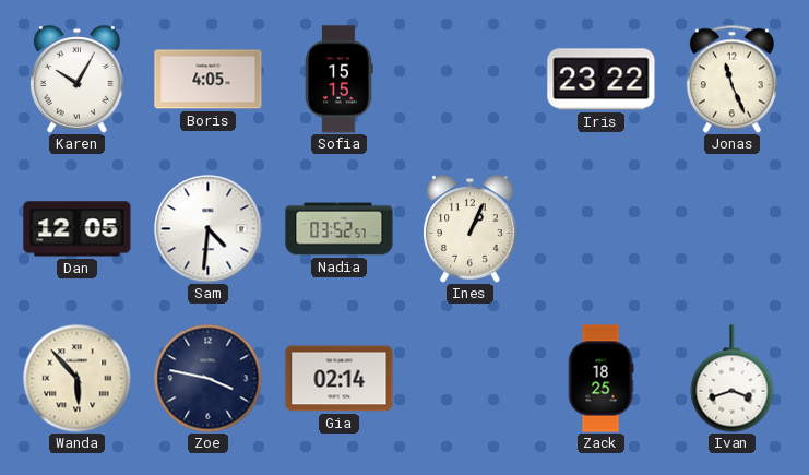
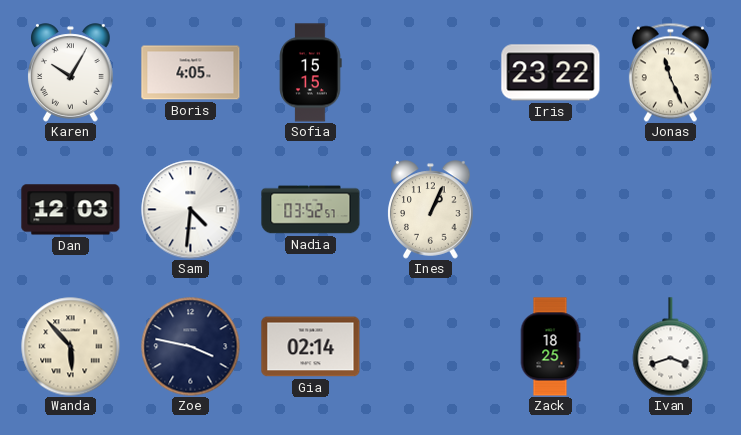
Dan: 12:05 -> 12:03 (71, 210)
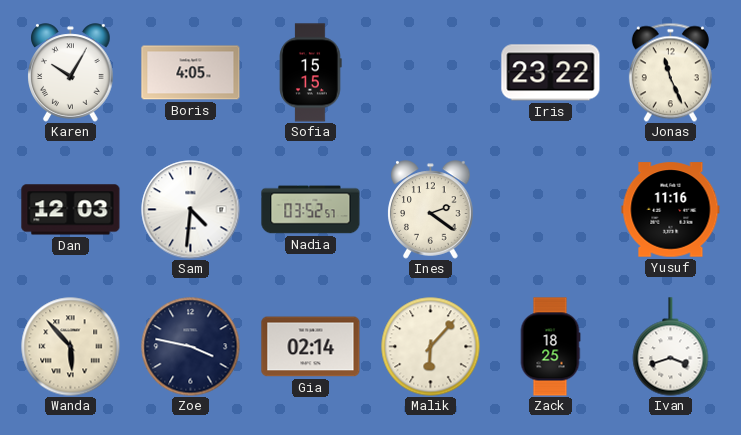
Ines: 1:04 -> 2:21 (431, 210)
Yusuf: none -> 11:16 (671, 210)
Malik: none -> 6:07 (431, 347)
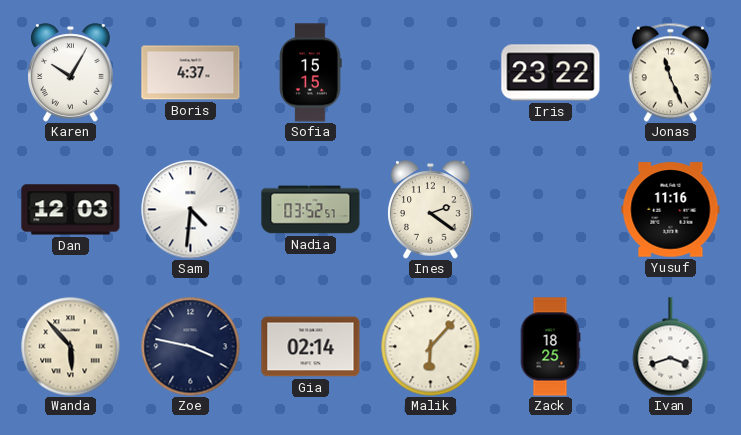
Boris: 4:05 -> 4:37 (191, 73)
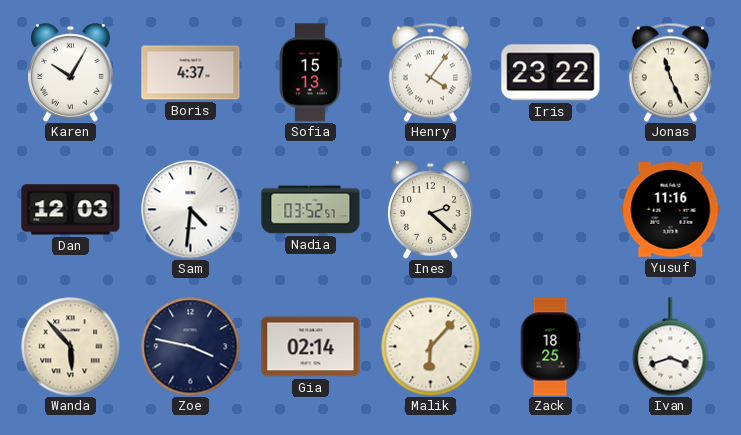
Sofia: 15:15 -> 15:13 (311, 73)
Henry: none -> 4:06 (430, 72)
Ines: 2:21 -> 2:22 (431, 210)
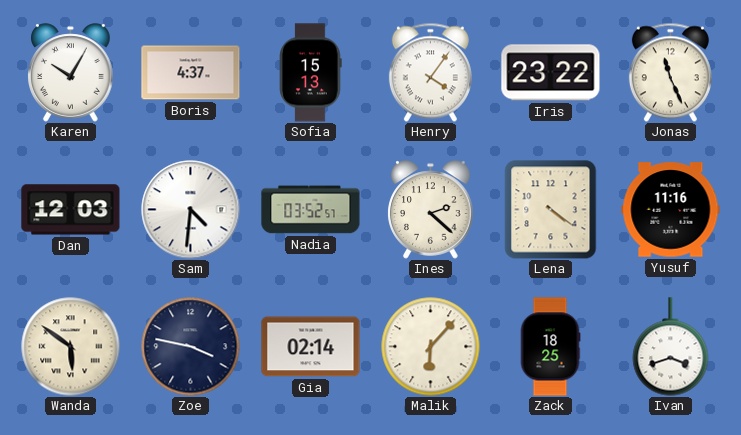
Lena: none -> 4:21 (551, 210)
Wanda: 5:53 -> 5:51 (71, 347)
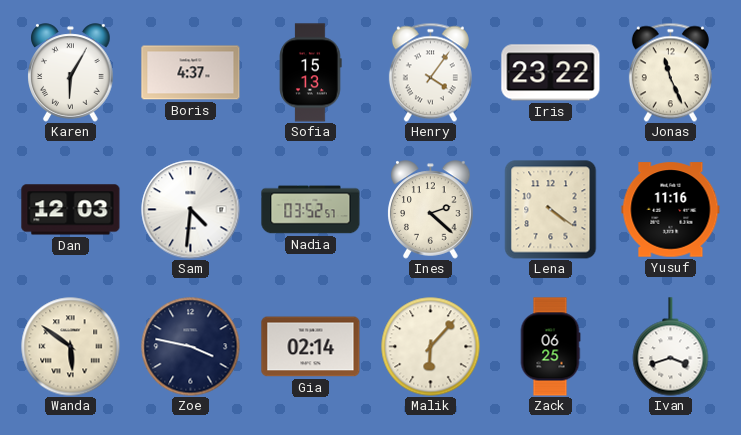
Karen: 10:05 -> 6:05 (71, 73)
Zack: 18:25 -> 06:25 (550, 347)
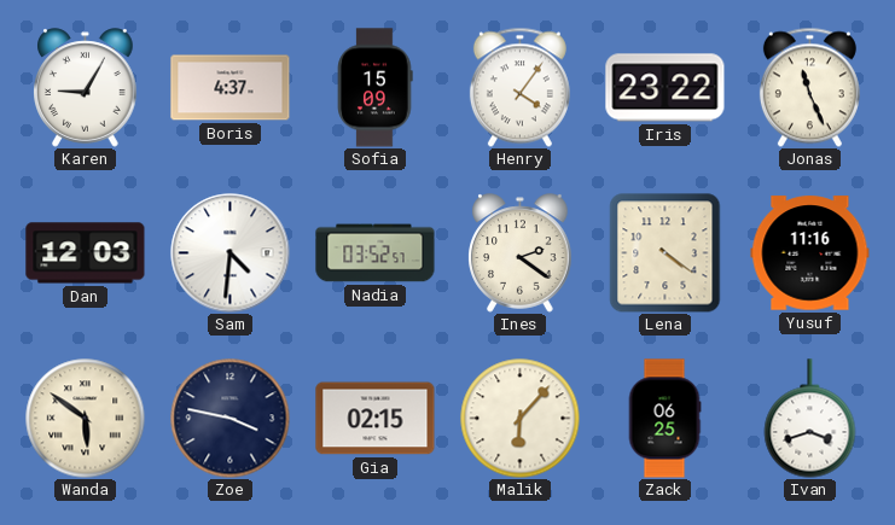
Karen: 6:05 -> 9:05 (86, 88)
Sofia: 15:13 -> 15:09 (376, 88)
Ines: 2:22 -> 2:21 (521, 253)
Gia: 02:14 -> 02:15 (376, 419)
